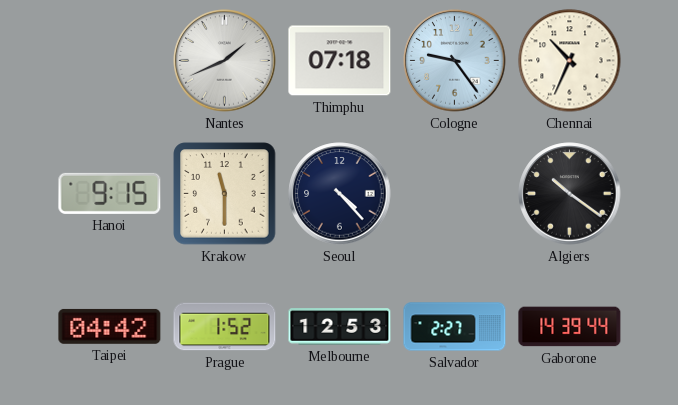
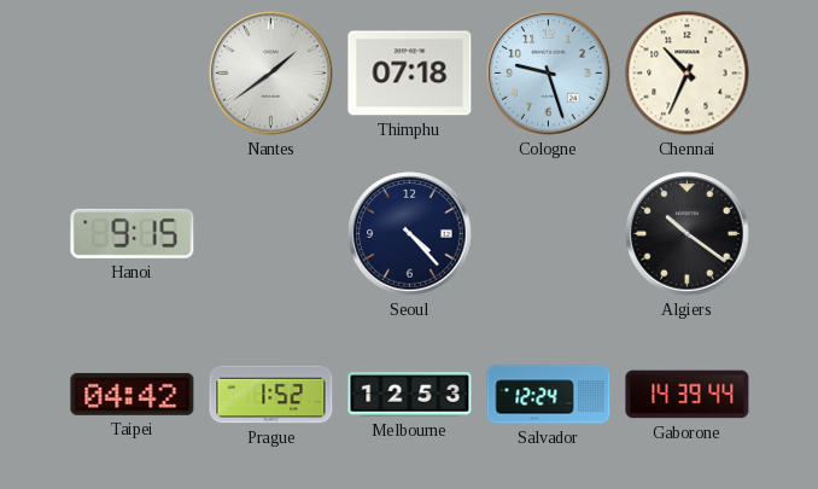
Nantes: 1:41 -> 1:39 (271, 74)
Cologne: 9:24 -> 9:27 (549, 74)
Krakow: 11:30 -> none (225, 194)
Salvador: 2:27 -> 12:24 (549, 395)
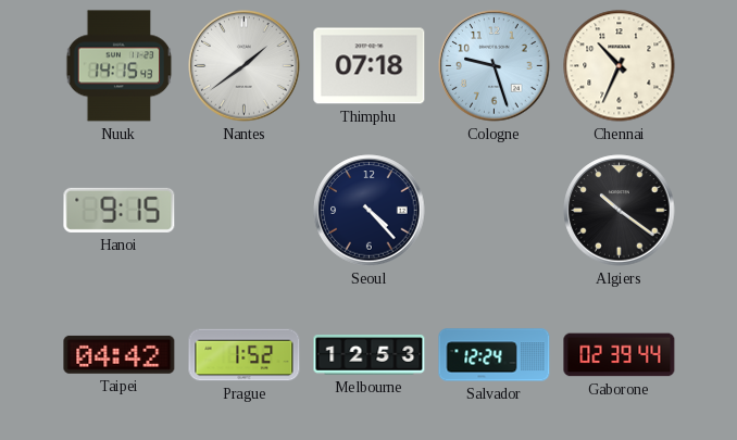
Nuuk: none -> 14:15 (120, 66)
Gaborone: 14:39 -> 02:39 (620, 355)
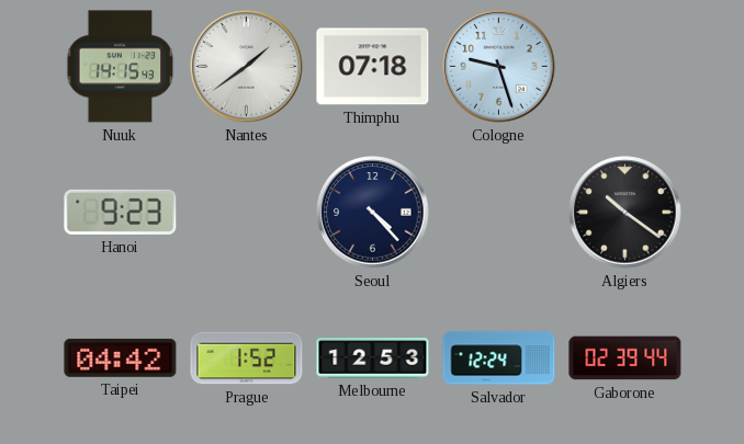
Chennai: 10:34 -> none (620, 66)
Hanoi: 9:15 -> 9:23 (121, 212)
